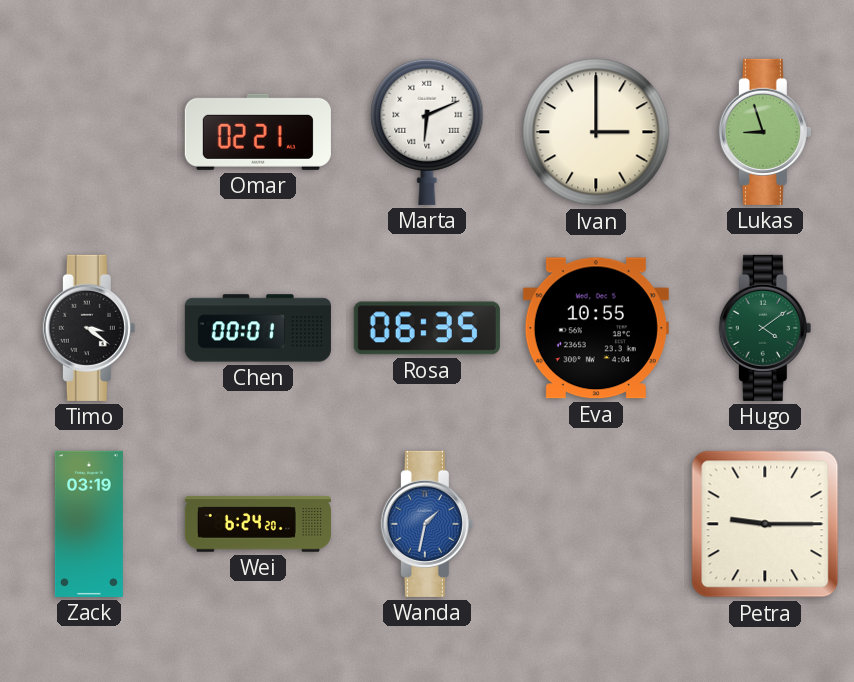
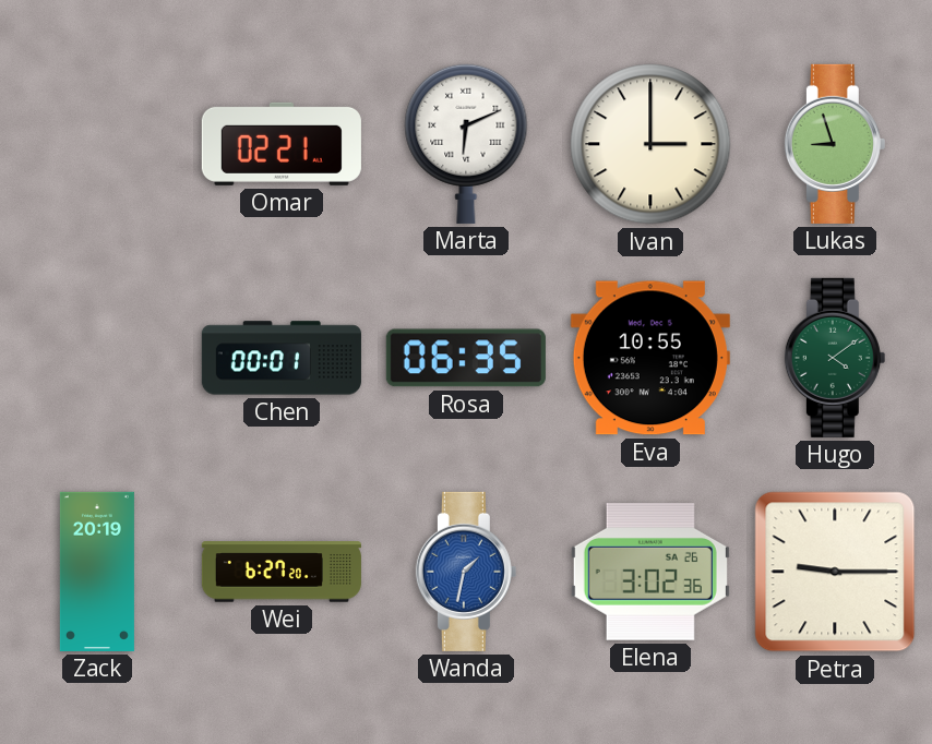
Timo: 3:21 -> none (89, 328)
Zack: 03:19 -> 20:19 (97, 572)
Wei: 6:24 -> 6:27 (282, 572)
Elena: none -> 3:02 (650, 573)
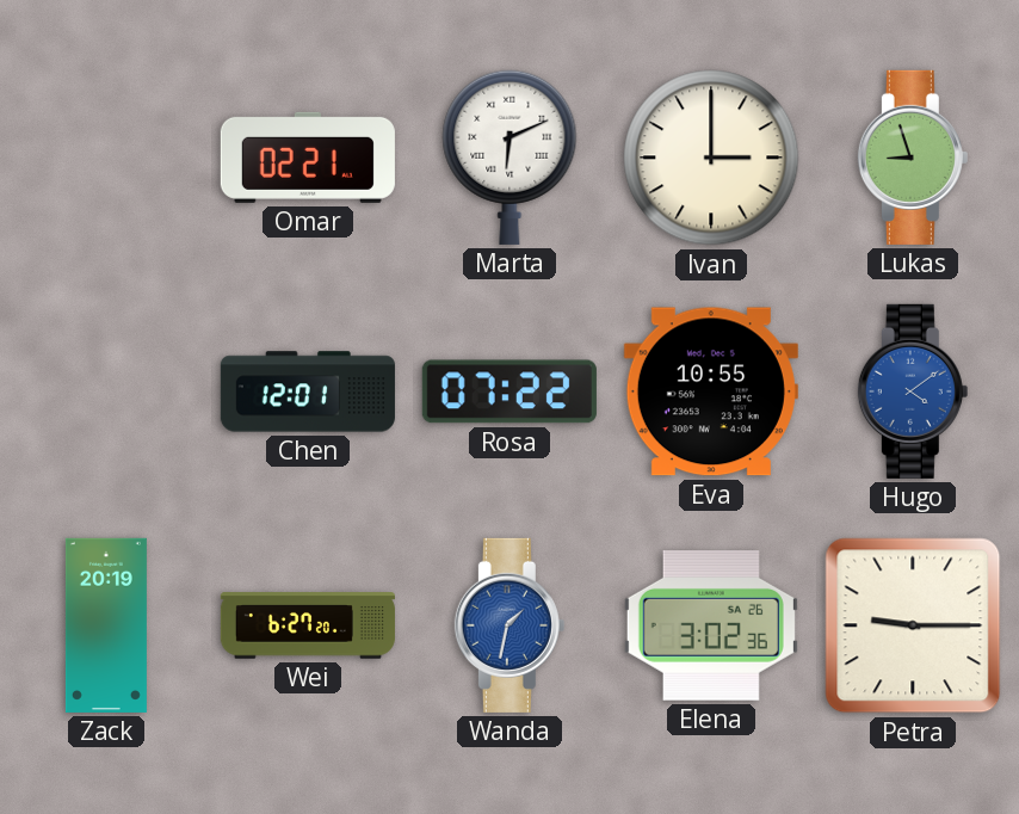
Chen: 00:01 -> 12:01 (308, 391)
Rosa: 06:35 -> 07:22 (510, 391)
Hugo dial: green -> blue (913, 391)
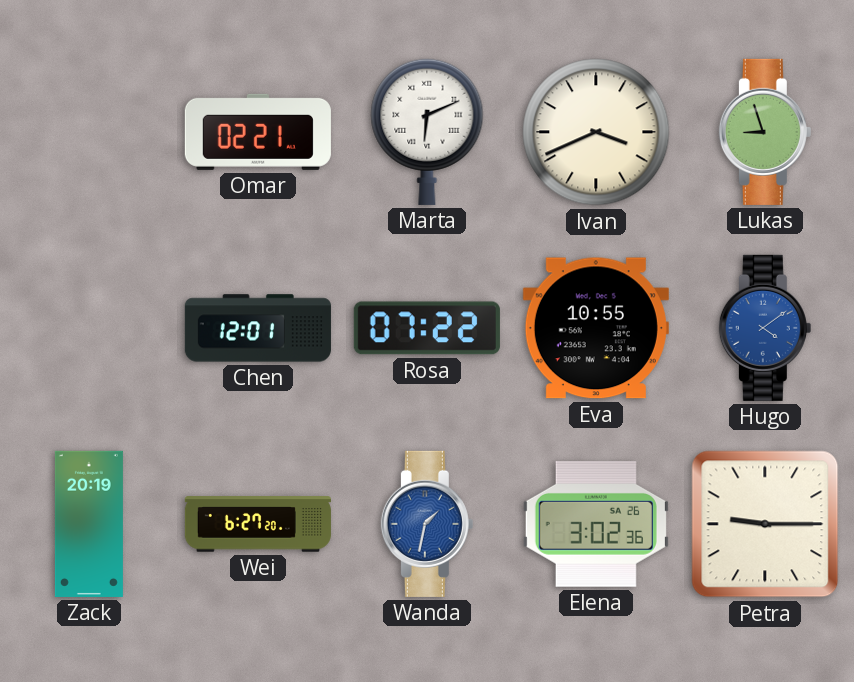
Ivan: 3:00 -> 3:41 (596, 132)
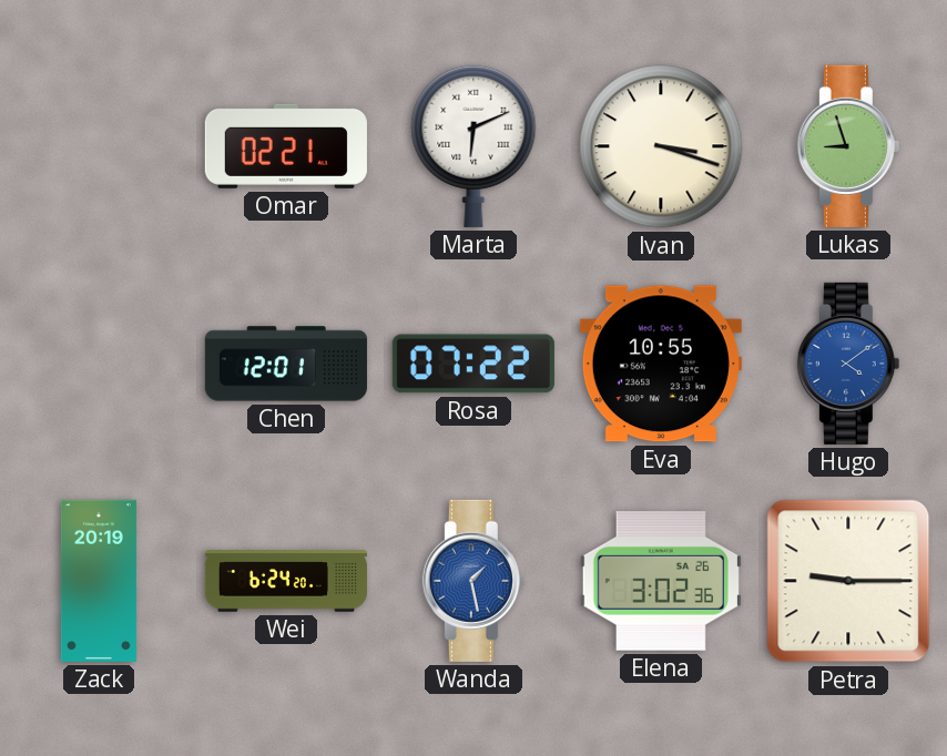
Ivan: 3:41 -> 3:18 (661, 146)
Wei: 6:27 -> 6:24 (286, 581)
Wanda: 1:32 -> 1:28 (473, 581)
